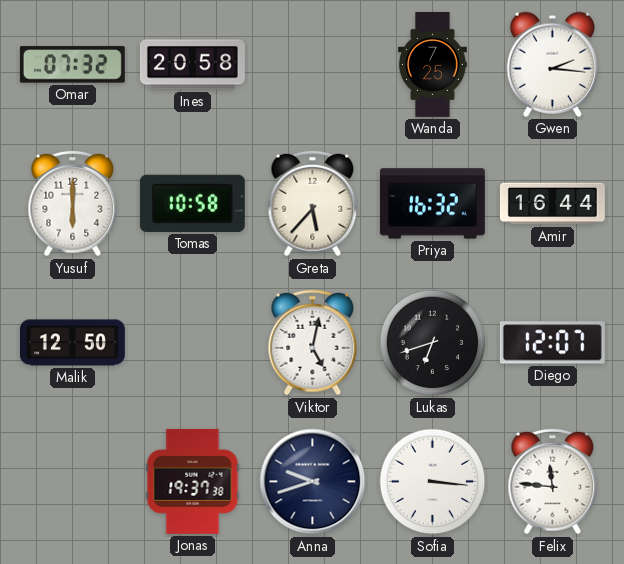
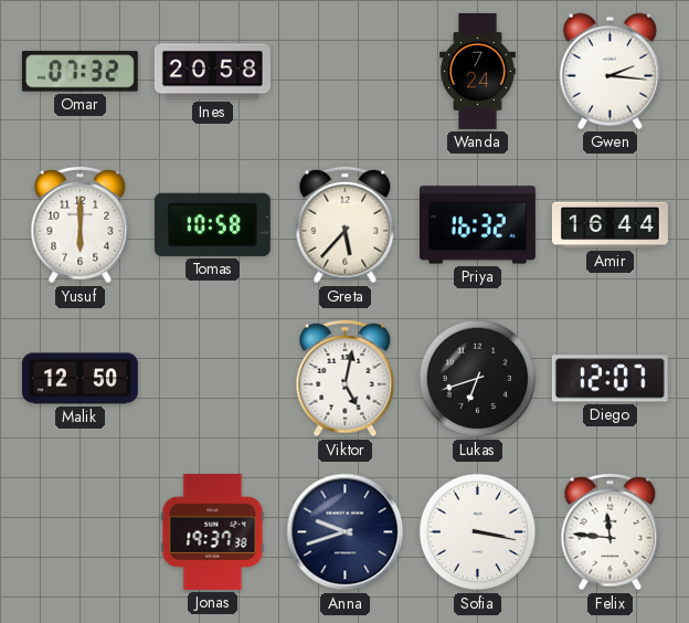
Wanda: 7:25 -> 7:24 (478, 71)
Sofia: 3:16 -> 3:17 (478, 532)
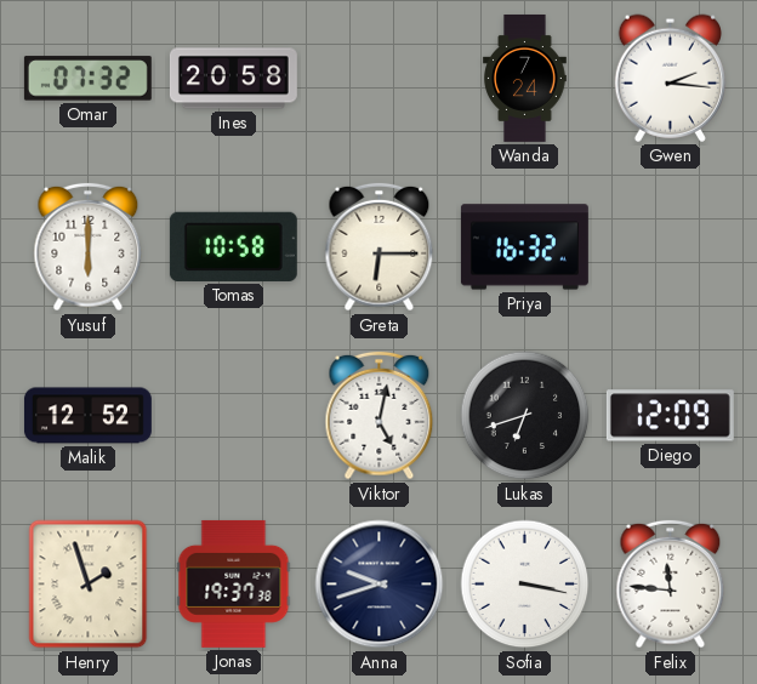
Greta: 5:37 -> 6:15 (380, 247)
Amir: 16:44 -> none (609, 225)
Malik: 12:50 -> 12:52 (87, 416)
Diego: 12:07 -> 12:09 (670, 416)
Henry: none -> 1:57 (89, 585)
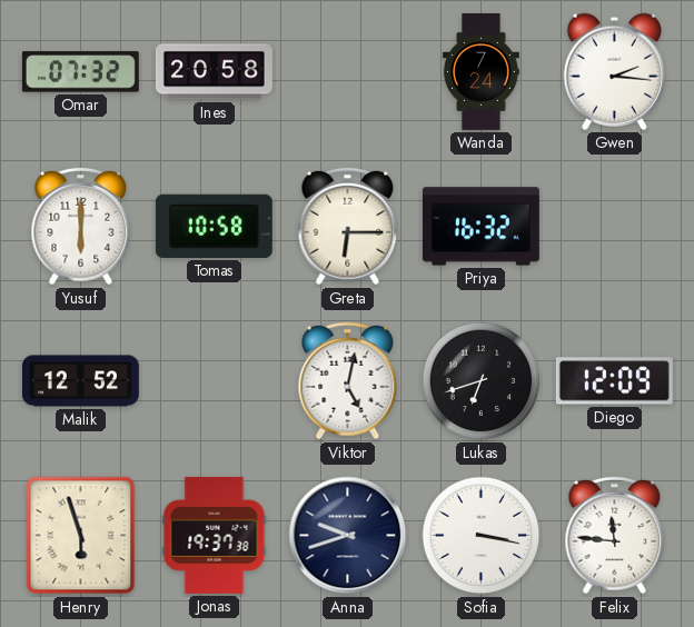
Henry: 1:57 -> 5:57 (81, 536)
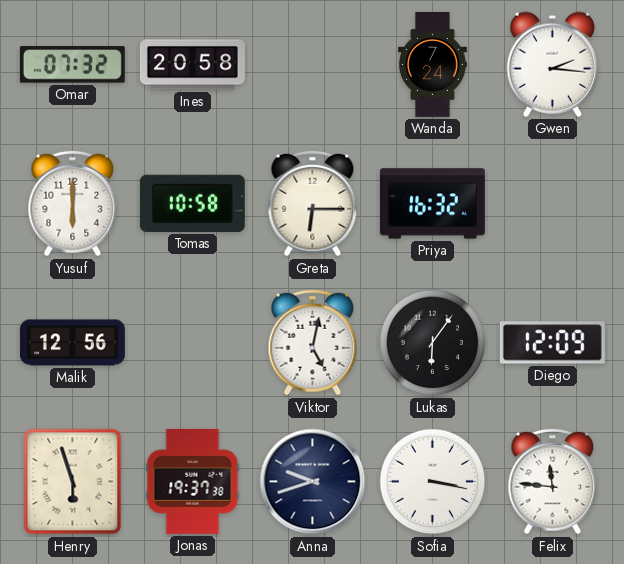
Malik: 12:52 -> 12:56 (72, 343)
Lukas: 6:42 -> 6:06 (433, 343)
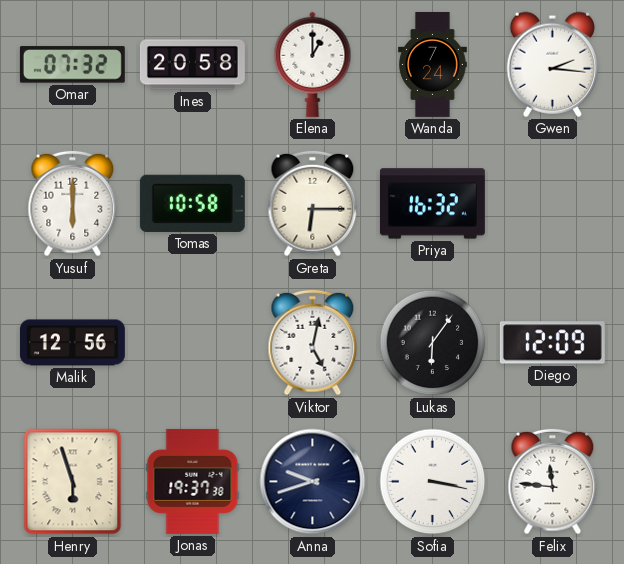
Elena: none -> 1:00 (313, 64)
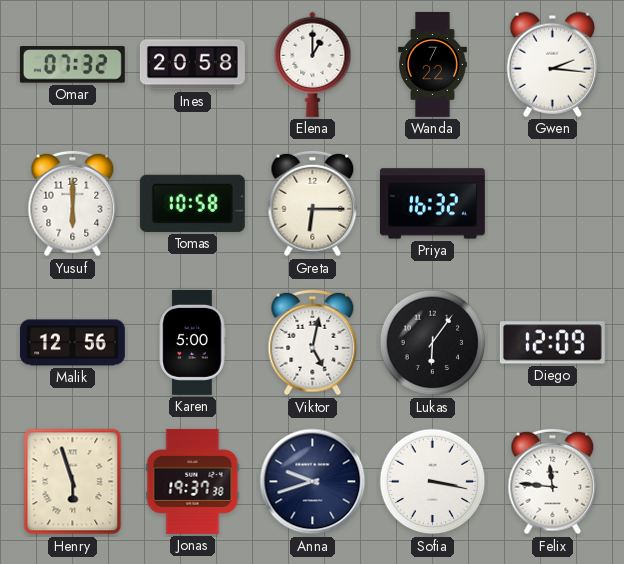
Wanda: 7:24 -> 7:22 (433, 64)
Karen: none -> 5:00 (192, 342)
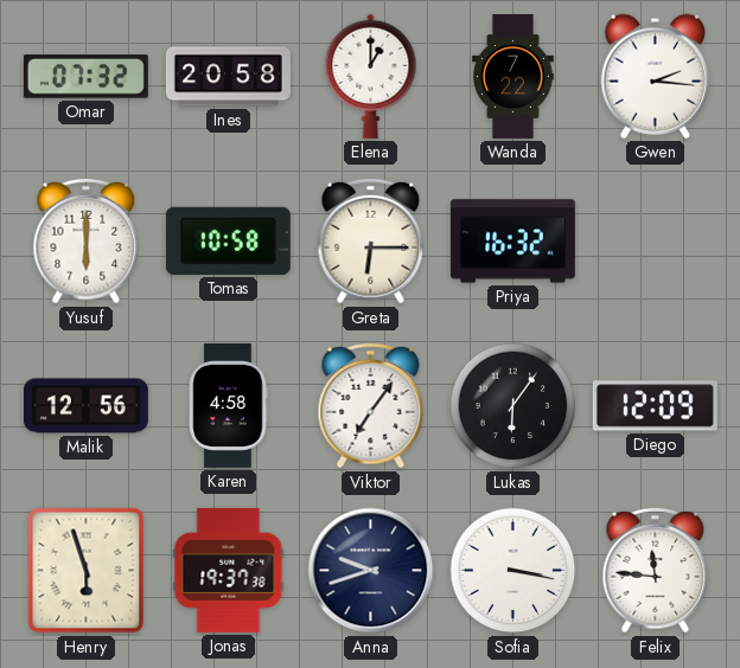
Karen: 5:00 -> 4:58 (228, 405)
Viktor: 5:02 -> 7:06 (371, 406)
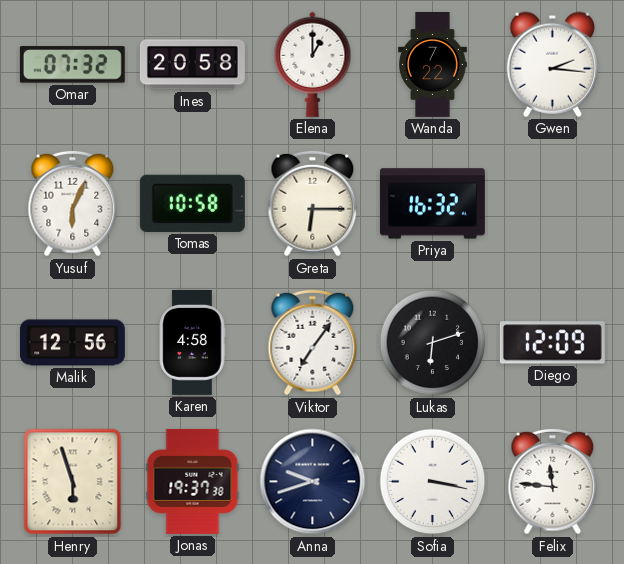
Yusuf: 6:00 -> 6:04 (73, 204)
Lukas: 6:06 -> 6:12 (433, 343)
